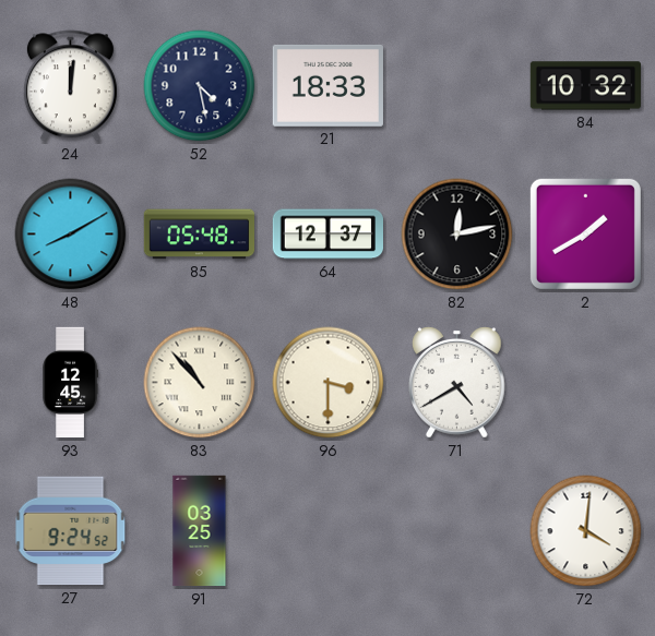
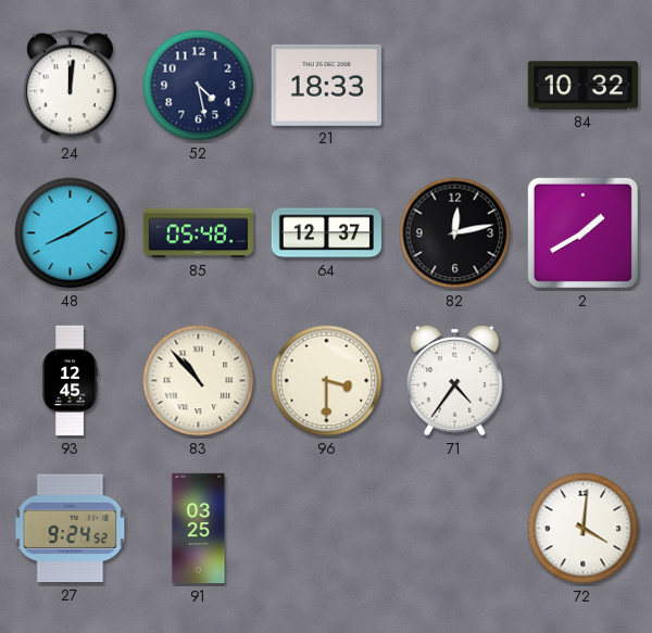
71: 4:40 -> 4:36 (455, 381)
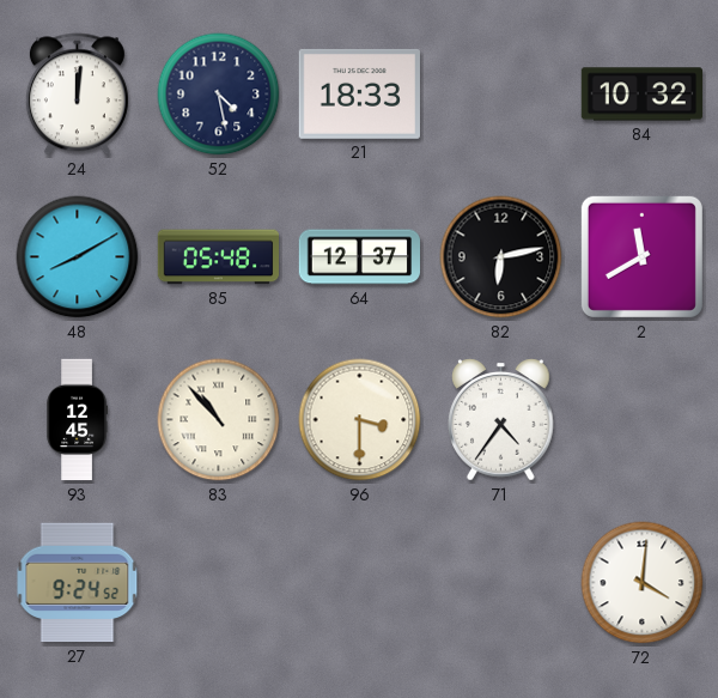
82: 12:13 -> 6:13 (501, 257)
2: 1:40 -> 11:40 (641, 256)
91: 03:25 -> none (199, 529)
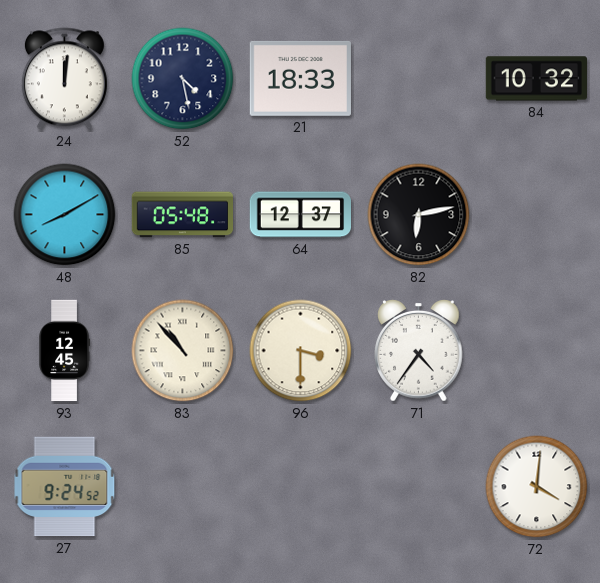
2: 11:40 -> none (641, 256)
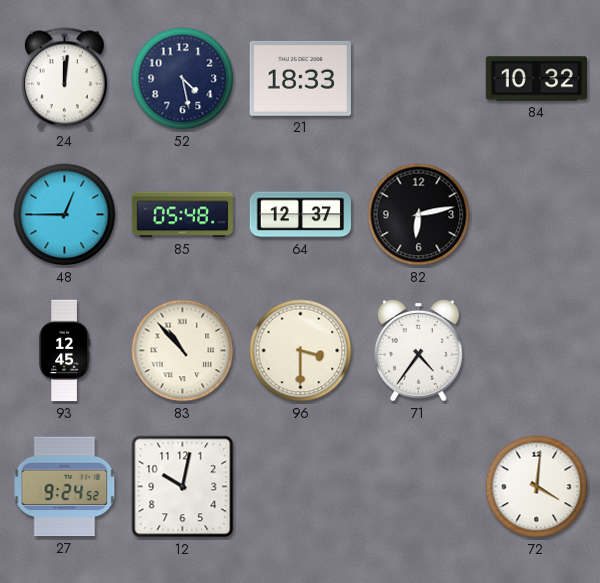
48: 8:10 -> 12:45 (65, 215)
12: none -> 10:02 (183, 487)
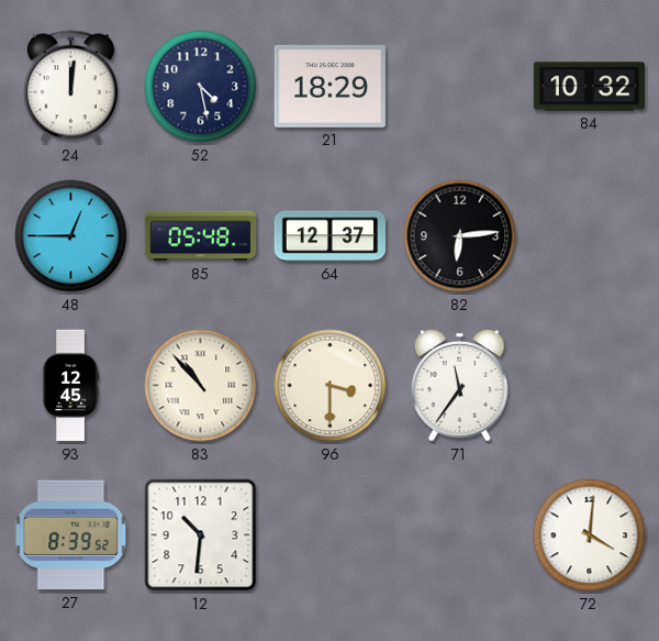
21: 18:33 -> 18:29 (329, 86)
82: 6:13 -> 6:14 (460, 236)
71: 4:36 -> 11:36 (460, 386)
27: 9:24 -> 8:39 (71, 535)
12: 10:02 -> 10:31 (201, 535)
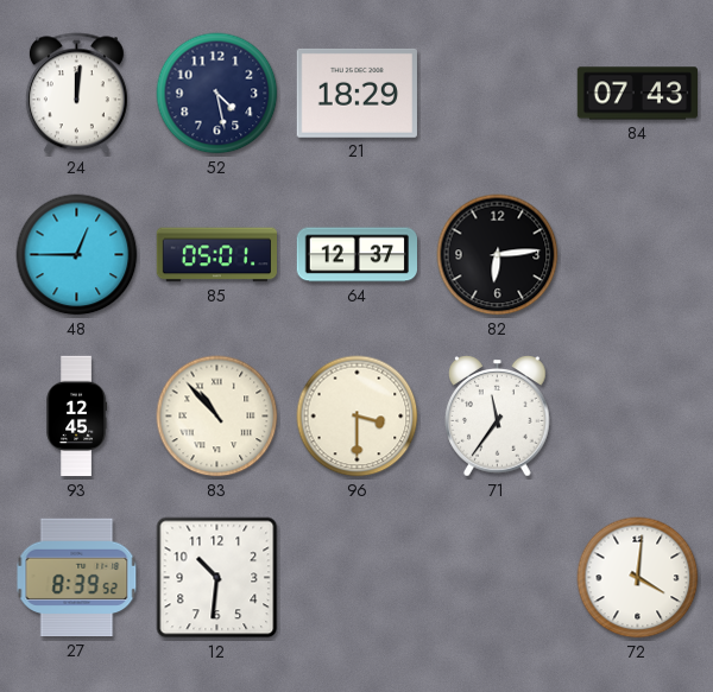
84: 10:32 -> 07:43 (637, 94)
85: 05:48 -> 05:01 (216, 255)
